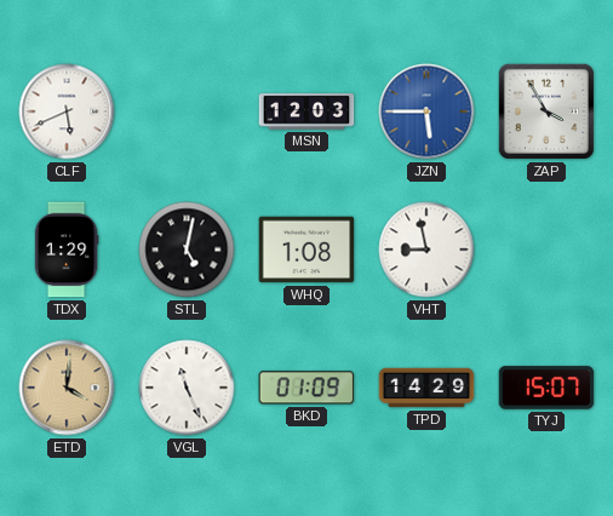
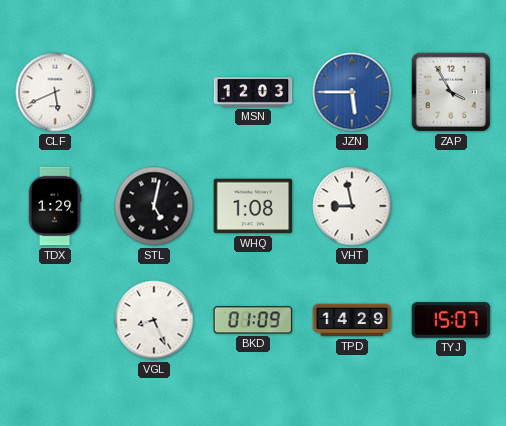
ETD: 4:01 -> none (67, 388)
VGL: 11:26 -> 8:26 (154, 320)
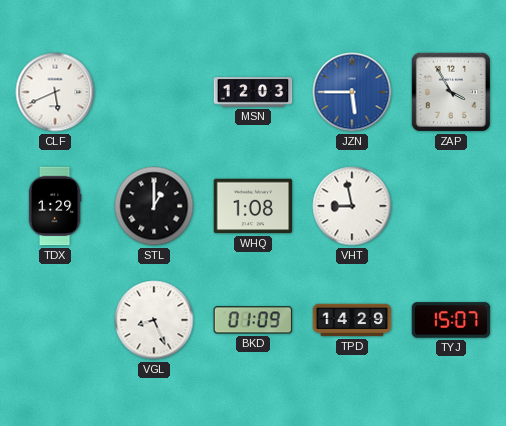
STL: 5:02 -> 1:00 (154, 206)
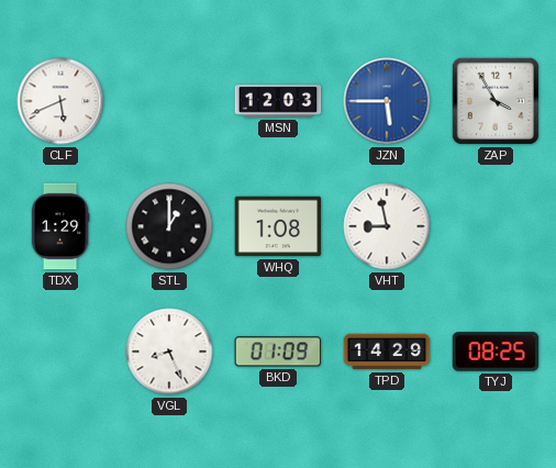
TYJ: 15:07 -> 08:25 (496, 352)
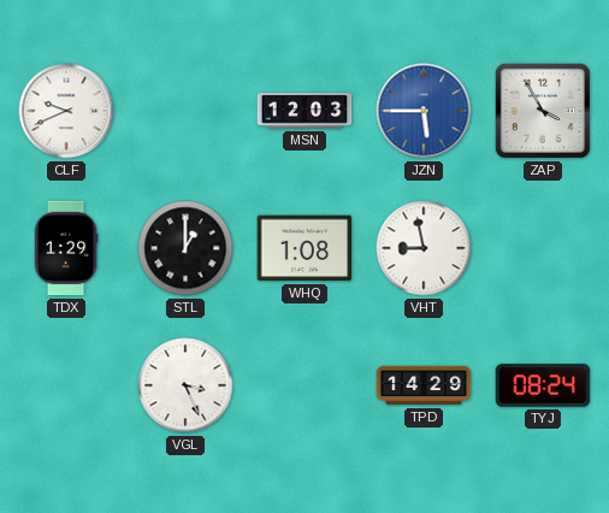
CLF: 5:41 -> 9:41 (66, 111)
VGL: 8:26 -> 3:26 (185, 385)
BKD: 01:09 -> none (278, 352)
TYJ: 08:25 -> 08:24 (543, 385)
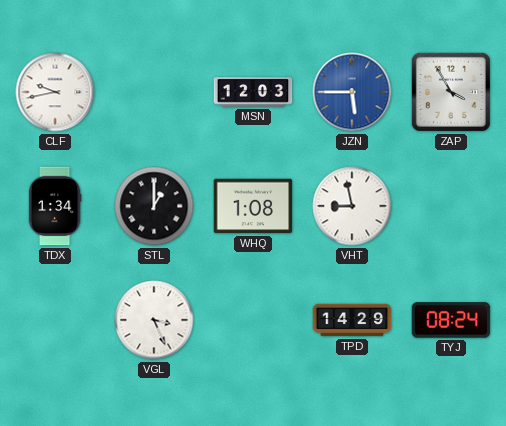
CLF: 9:41 -> 9:43 (55, 92)
TDX: 1:29 -> 1:34 (55, 206)
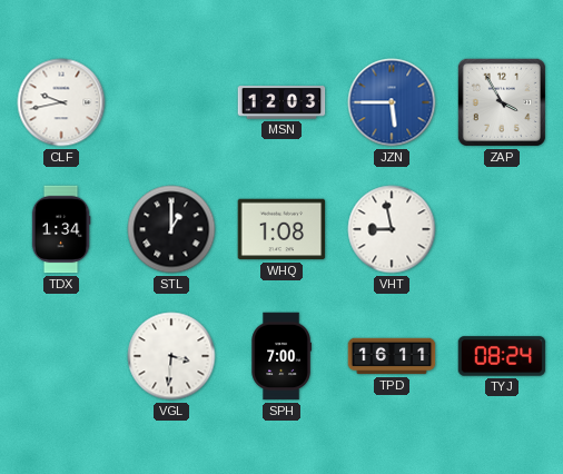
VGL: 3:26 -> 3:31 (171, 356)
SPH: none -> 7:00 (280, 356)
TPD: 14:29 -> 16:11 (392, 356)
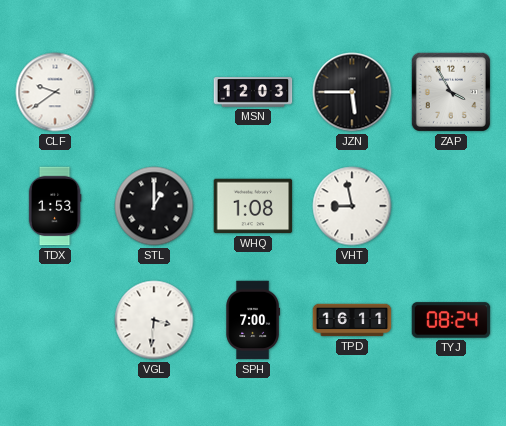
CLF: 9:43 -> 9:39 (55, 92)
JZN dial: blue -> black (352, 92)
TDX: 1:34 -> 1:53 (55, 206)
